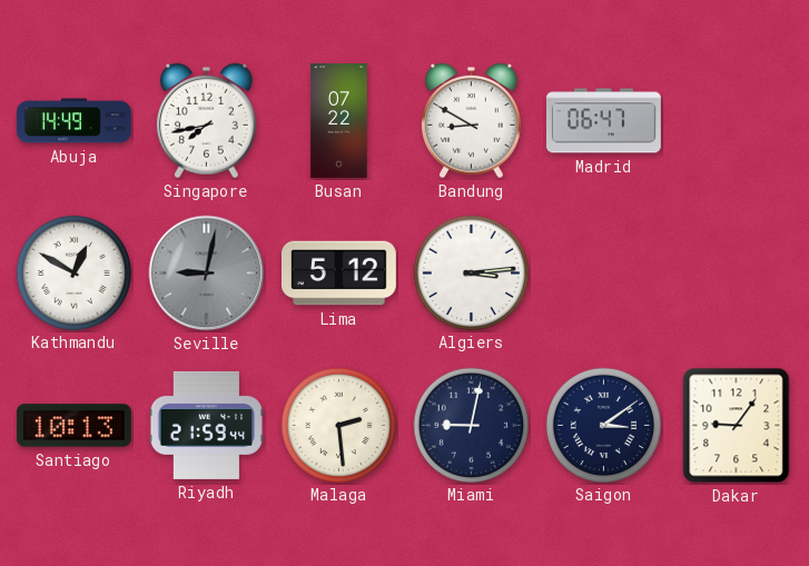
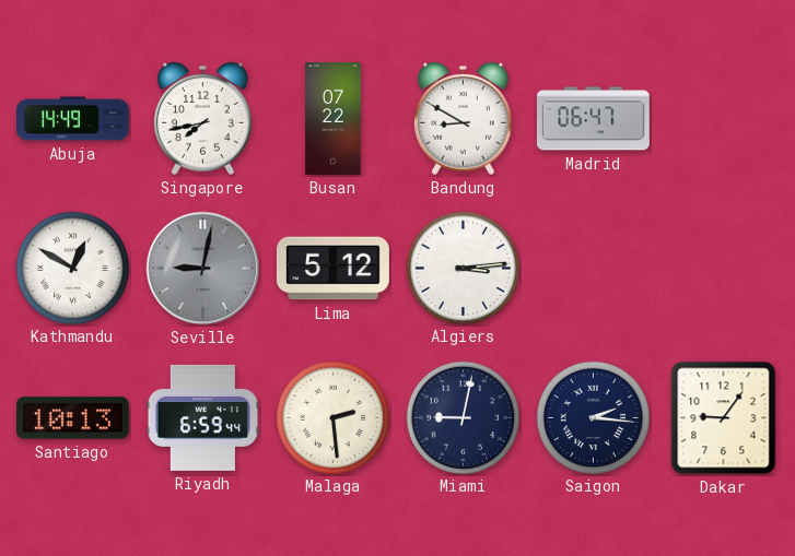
Riyadh: 21:59 -> 6:59 (203, 417)
Saigon: 3:09 -> 2:16 (593, 417)
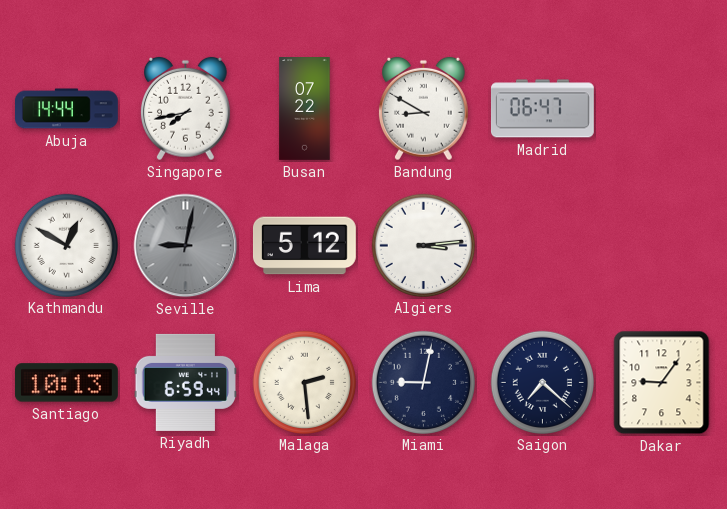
Abuja: 14:49 -> 14:44 (67, 109)
Saigon: 2:16 -> 7:22 (542, 382)
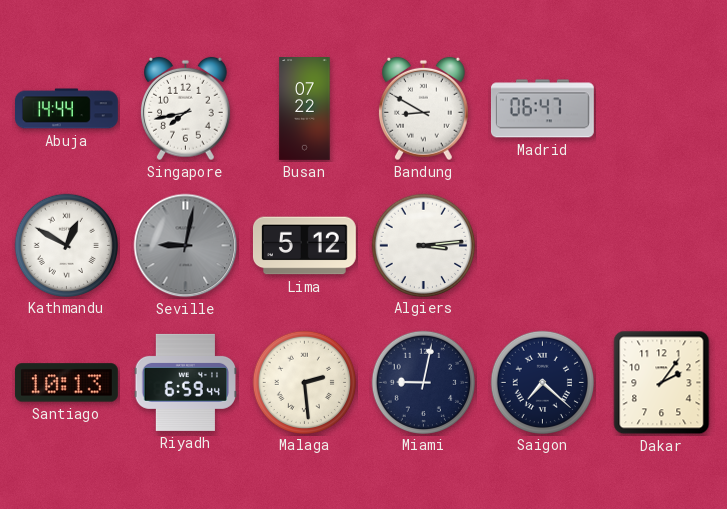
Dakar: 9:06 -> 2:06 (662, 383)
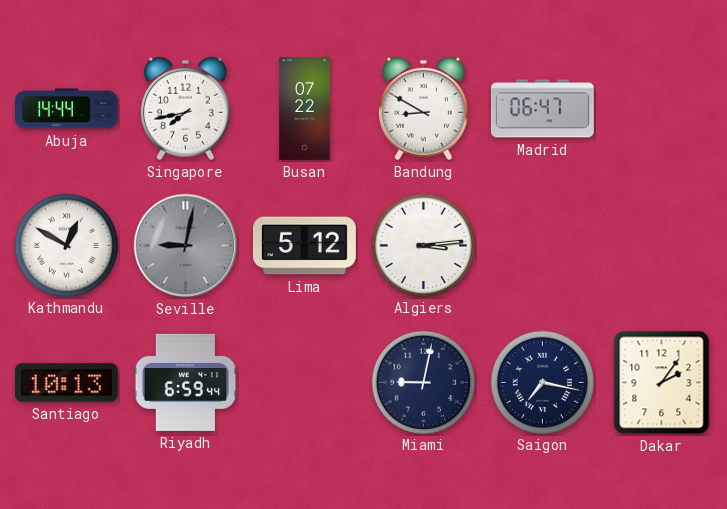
Malaga: 2:29 -> none (304, 382)
Saigon: 7:22 -> 7:17 (542, 382)
